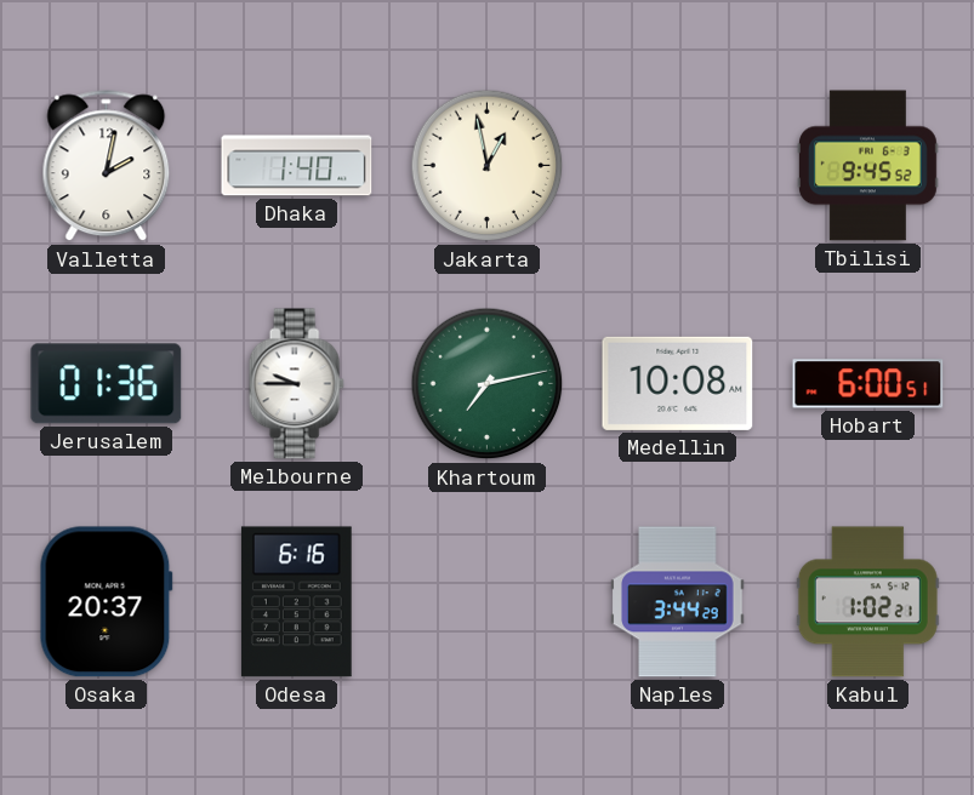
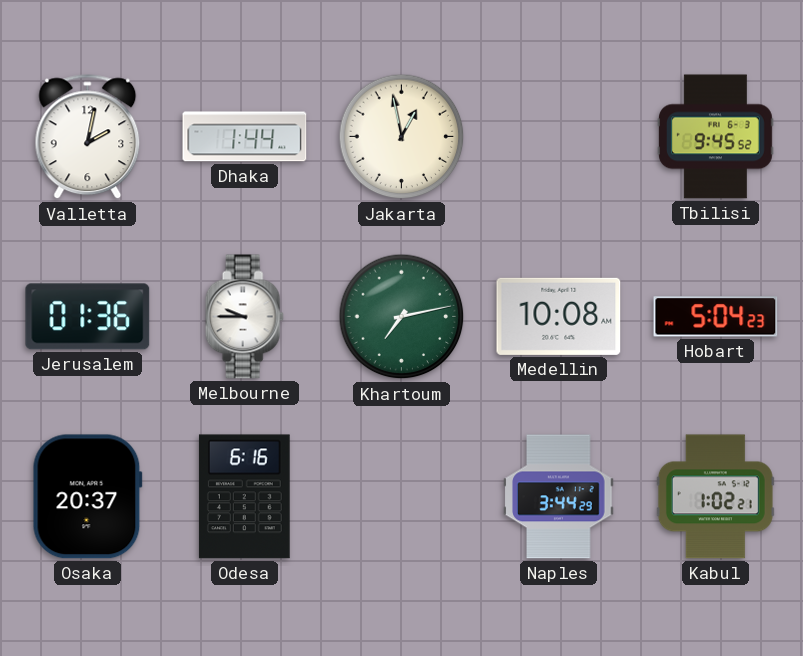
Dhaka: 1:40 -> 1:44 (245, 137)
Hobart: 6:00 -> 5:04 (716, 317)
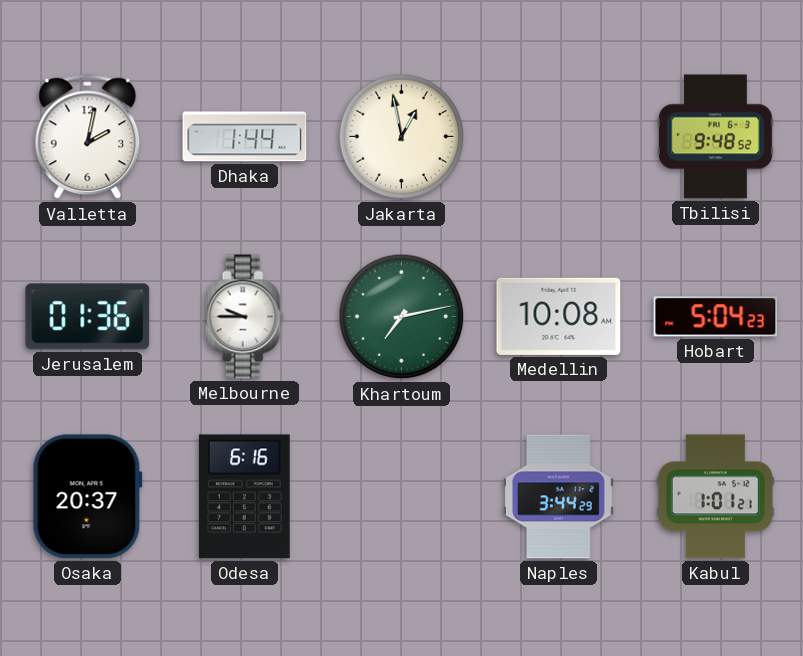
Tbilisi: 9:45 -> 9:48 (716, 137)
Kabul: 1:02 -> 1:01 (715, 497)
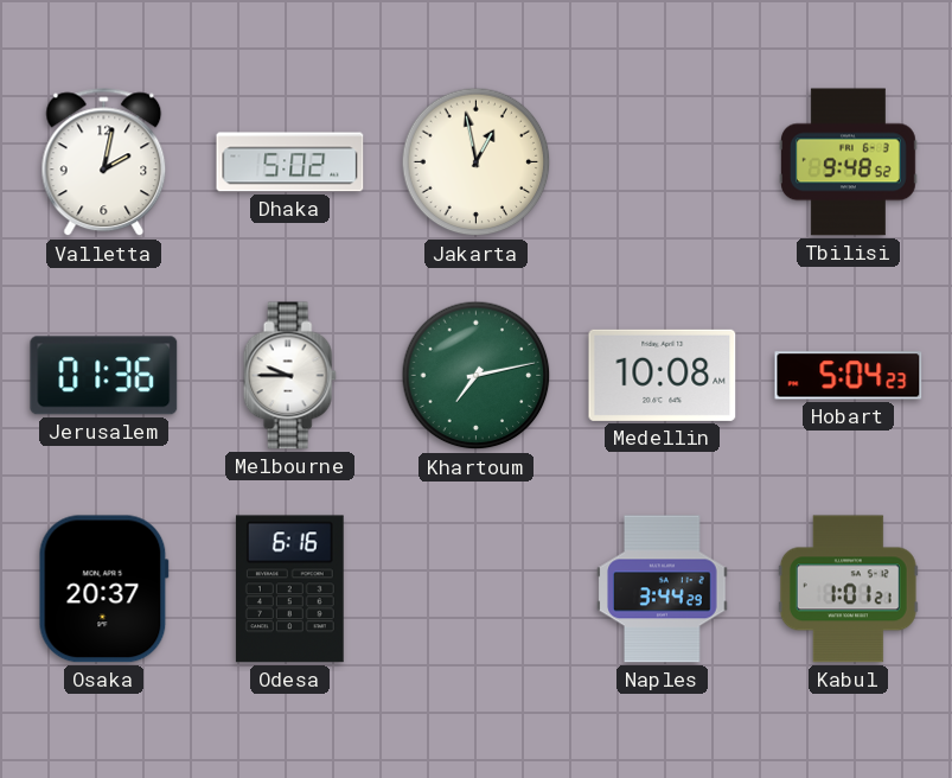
Dhaka: 1:44 -> 5:02 (290, 162)
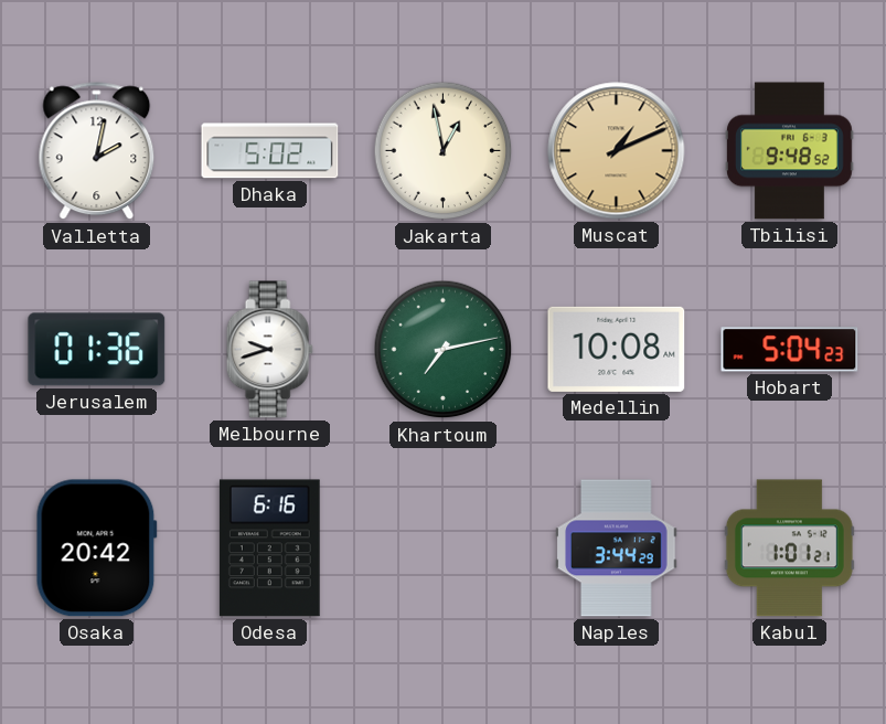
Muscat: none -> 1:11 (617, 151)
Melbourne: 9:45 -> 9:42 (269, 350)
Osaka: 20:37 -> 20:42 (96, 549)
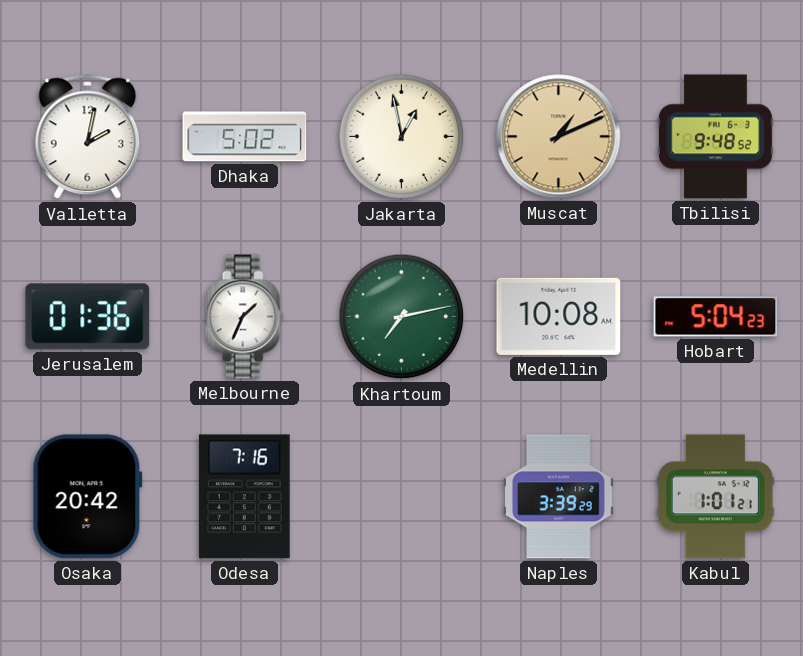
Melbourne: 9:42 -> 1:34 (244, 317)
Odesa: 6:16 -> 7:16 (244, 497)
Naples: 3:44 -> 3:39 (559, 497)
